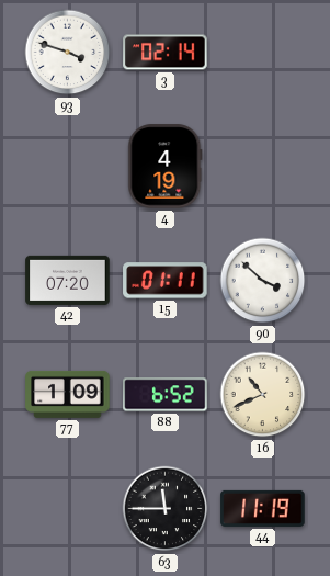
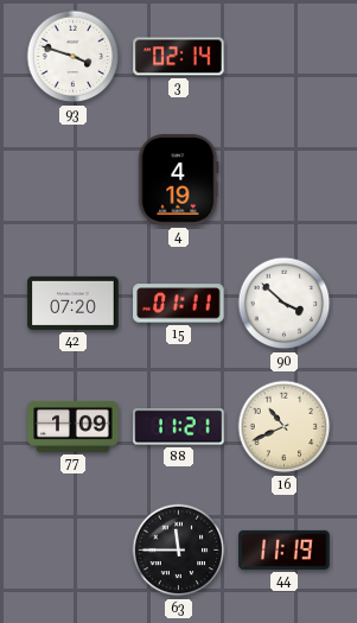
88: 6:52 -> 11:21 (179, 427)
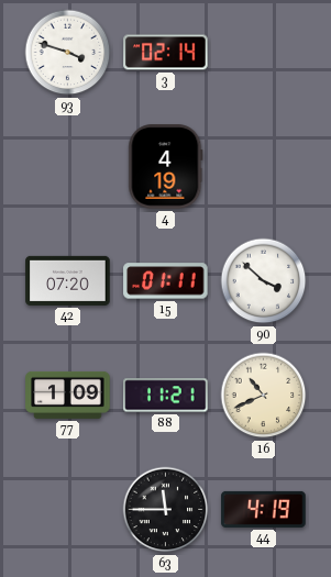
44: 11:19 -> 4:19 (264, 509)
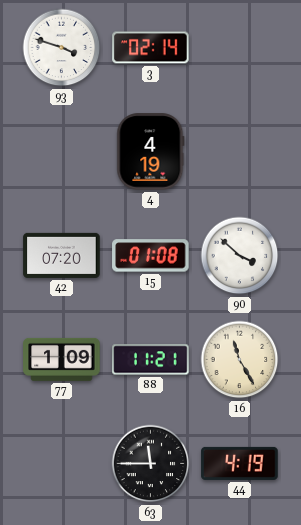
15: 01:11 -> 01:08 (151, 256)
16: 10:41 -> 11:25 (240, 360)
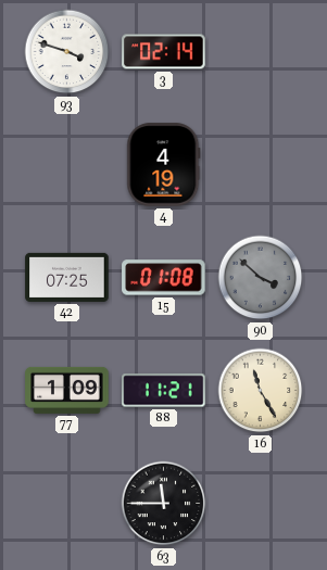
42: 07:20 -> 07:25 (67, 277)
90 dial: white -> grey (261, 278)
44: 4:19 -> none (240, 463)
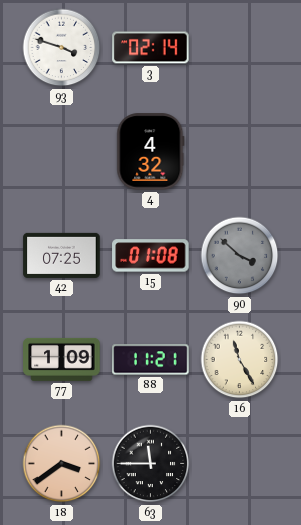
4: 4:19 -> 4:32 (151, 152)
18: none -> 3:39 (62, 464)
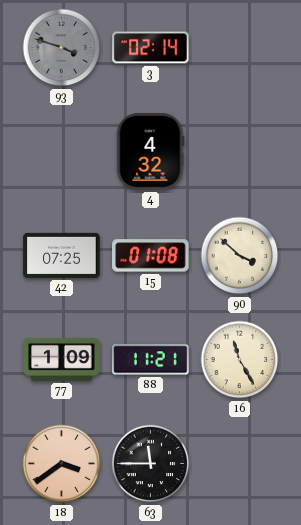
93 dial: white -> grey (62, 48)
90 dial: grey -> cream (240, 256)
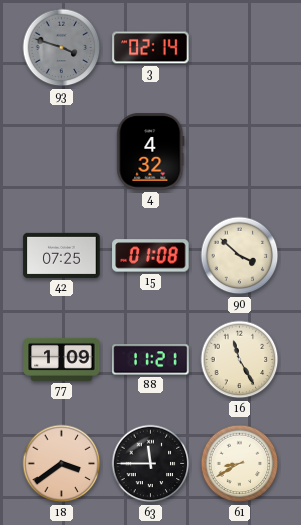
61: none -> 8:40 (240, 464)
